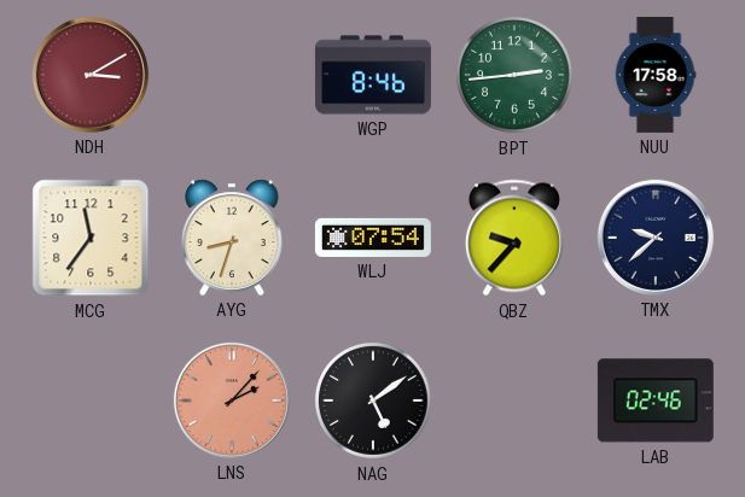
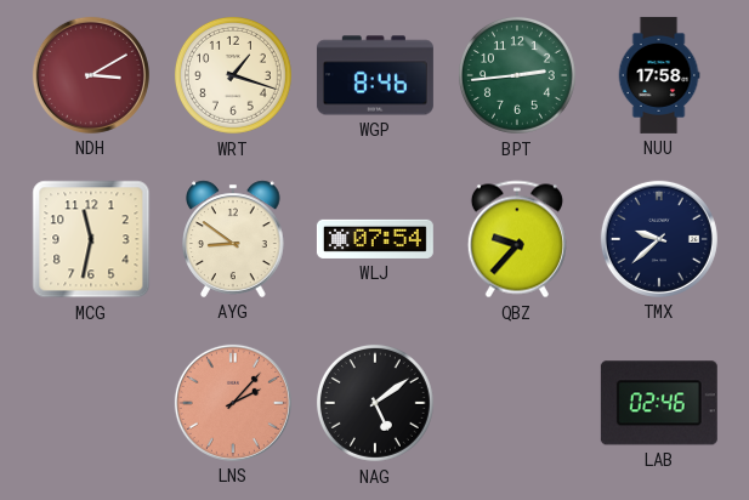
WRT: none -> 1:18 (233, 75)
MCG: 11:36 -> 11:32 (91, 239)
AYG: 8:33 -> 8:51 (233, 239)
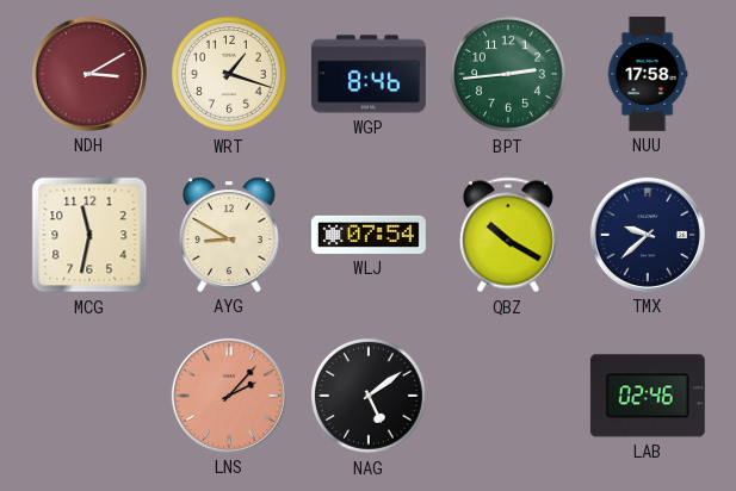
AYG: 8:51 -> 8:50 (229, 235)
QBZ: 9:37 -> 10:20 (508, 235)
